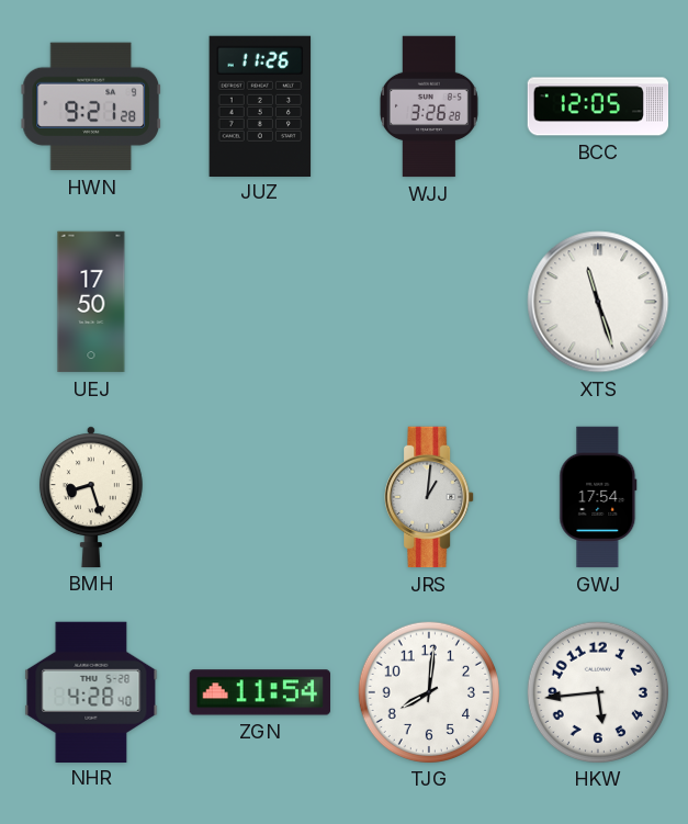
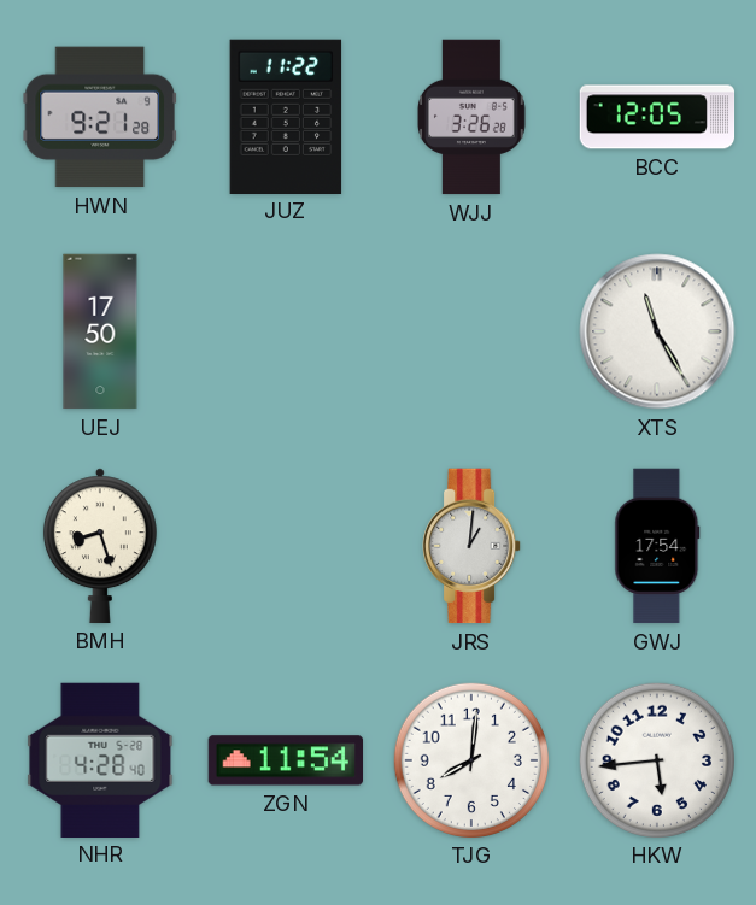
JUZ: 11:26 -> 11:22 (286, 116)
XTS: 11:27 -> 11:25 (657, 331)
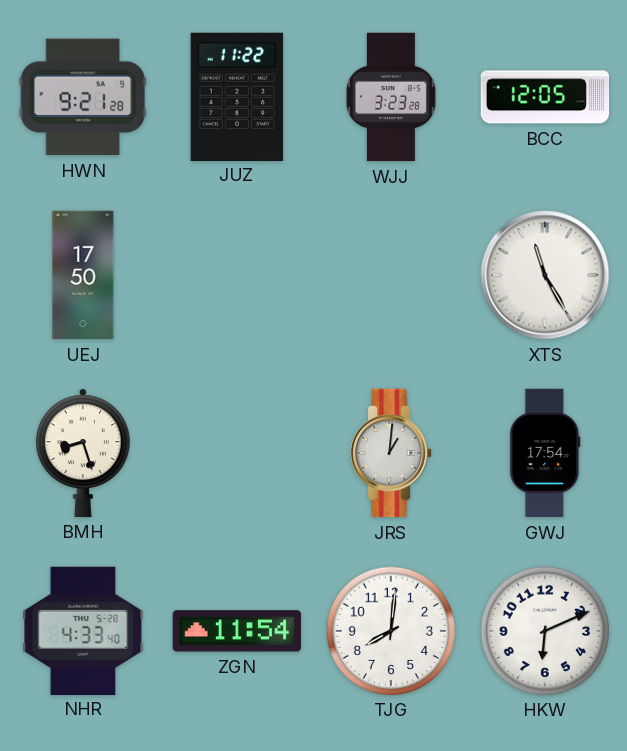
WJJ: 3:26 -> 3:23 (392, 97)
NHR: 4:28 -> 4:33 (83, 630)
HKW: 5:44 -> 6:11 (544, 630)
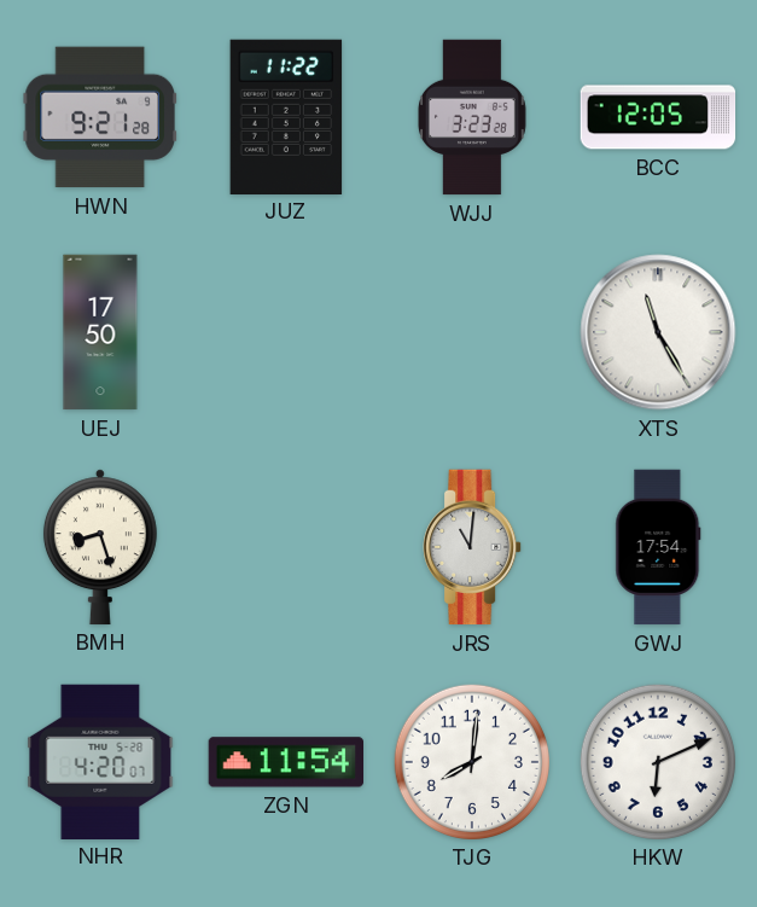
JRS: 1:01 -> 11:01 (472, 547)
NHR: 4:33 -> 4:20 (100, 761)
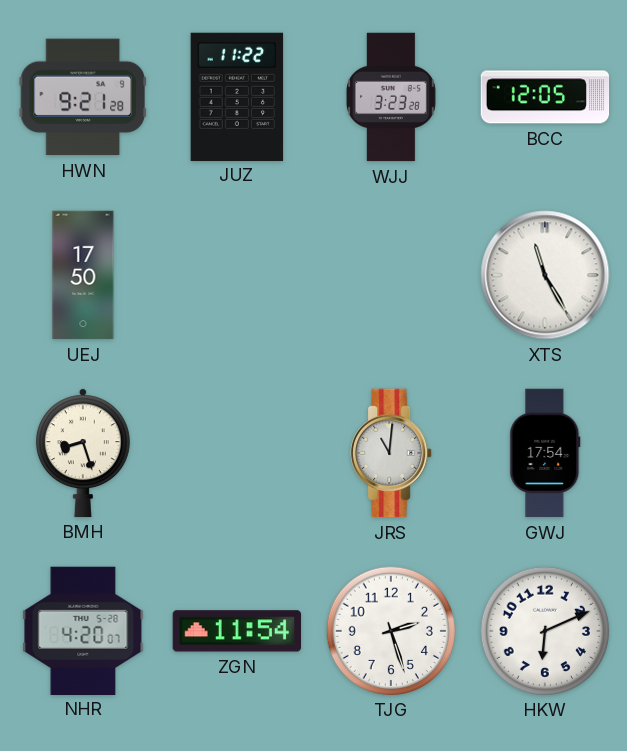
TJG: 8:01 -> 2:27 (390, 630)
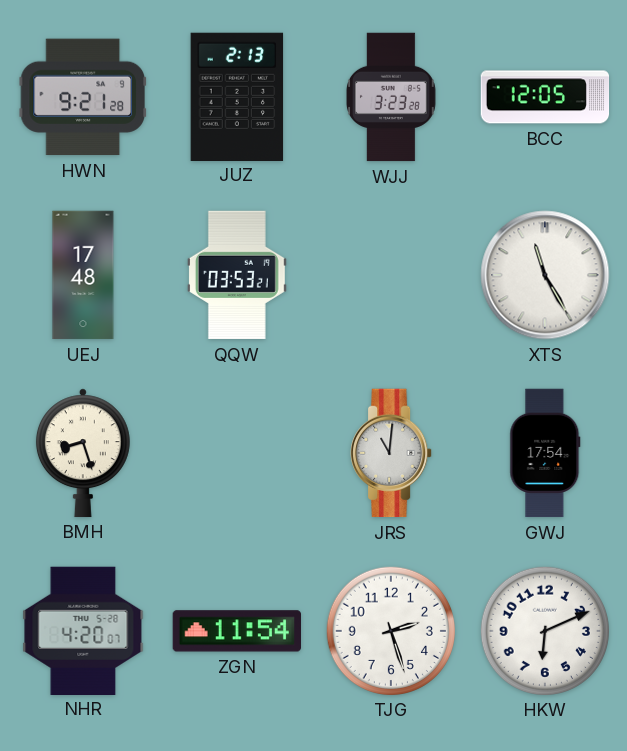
JUZ: 11:22 -> 2:13 (237, 96)
UEJ: 17:50 -> 17:48 (83, 275)
QQW: none -> 03:53 (237, 275)
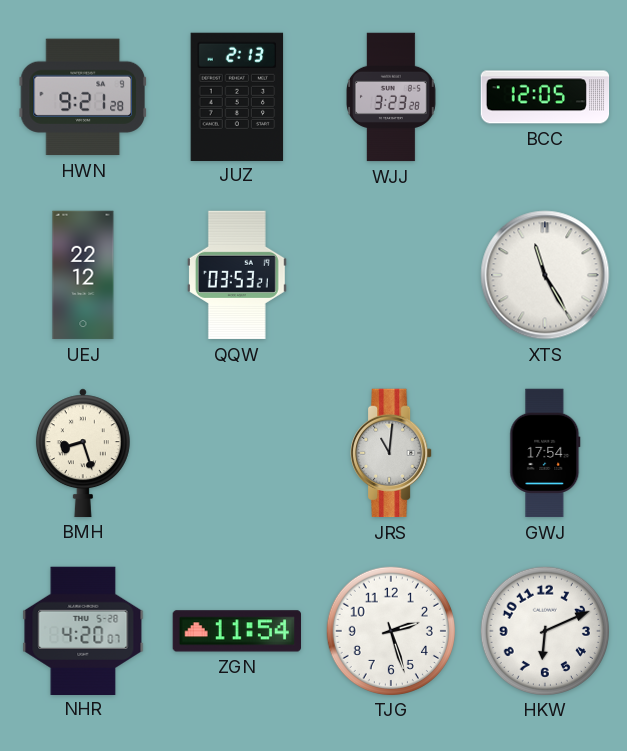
UEJ: 17:48 -> 22:12 (83, 275)
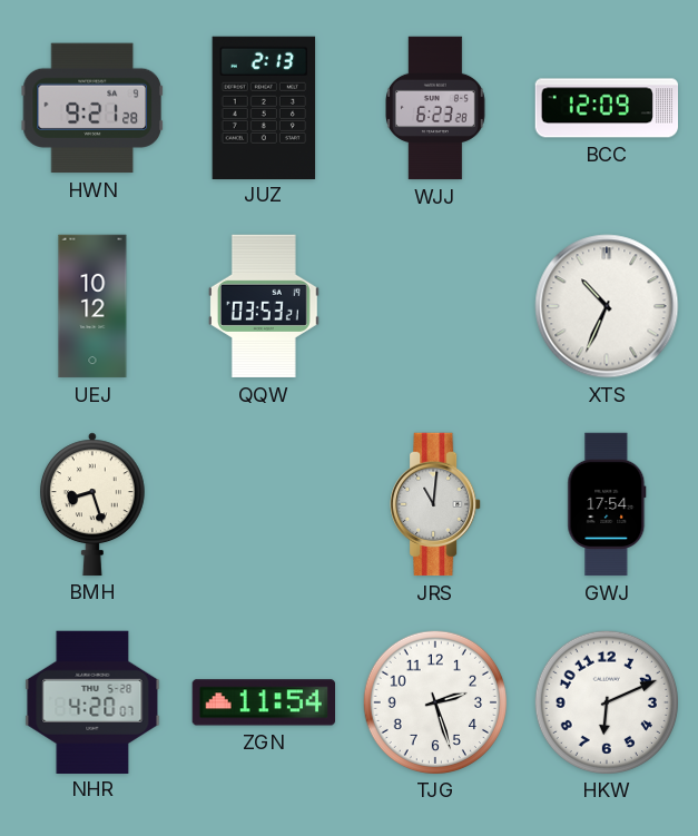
WJJ: 3:23 -> 6:23 (436, 108)
BCC: 12:05 -> 12:09 (607, 108)
UEJ: 22:12 -> 10:12 (92, 306)
XTS: 11:25 -> 10:34 (607, 306)
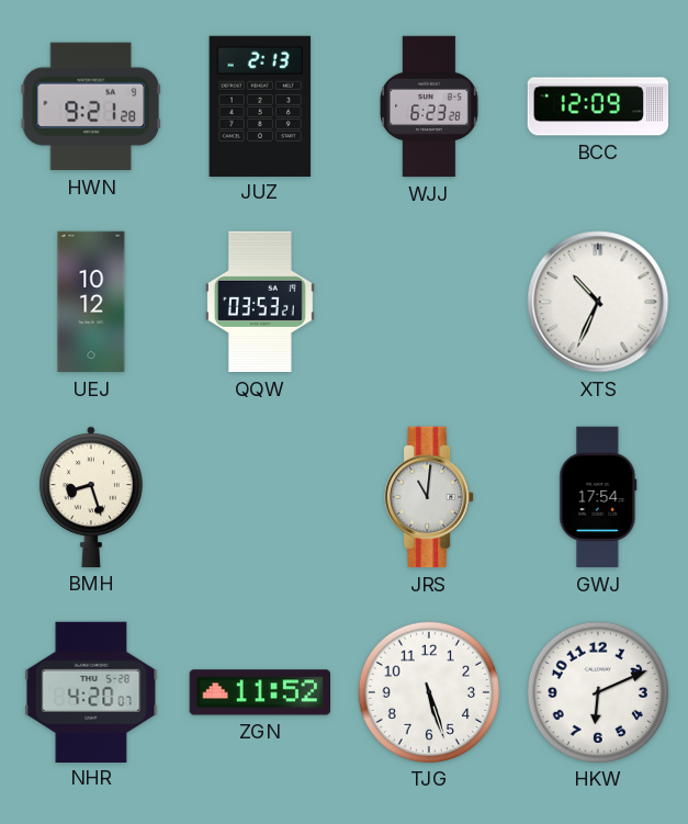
ZGN: 11:54 -> 11:52 (259, 692)
TJG: 2:27 -> 5:27 (428, 691)
